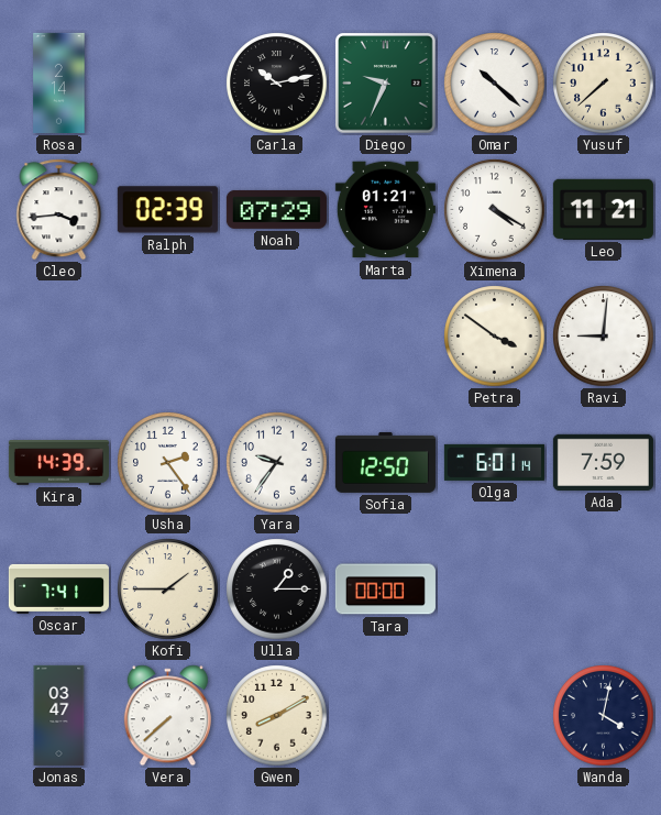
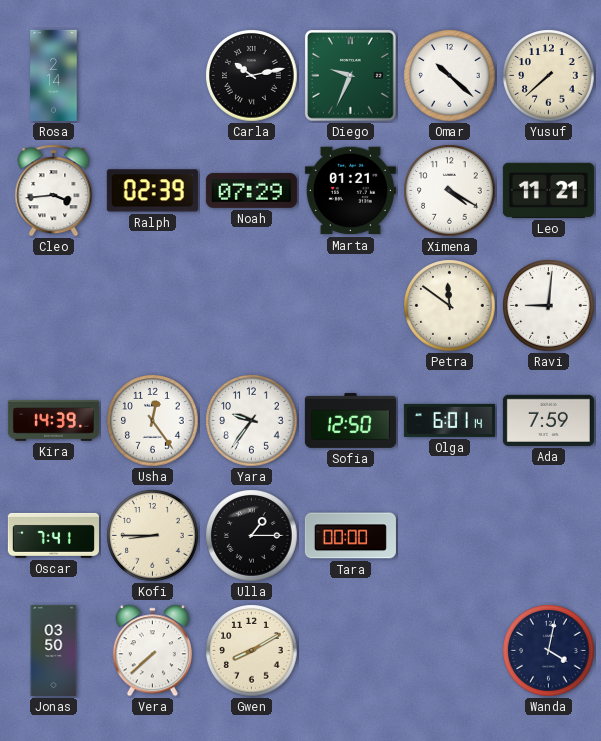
Petra: 3:51 -> 11:51 (450, 306)
Usha: 2:24 -> 12:24 (153, 421)
Kofi: 1:45 -> 8:45 (153, 536)
Jonas: 03:47 -> 03:50 (54, 650)
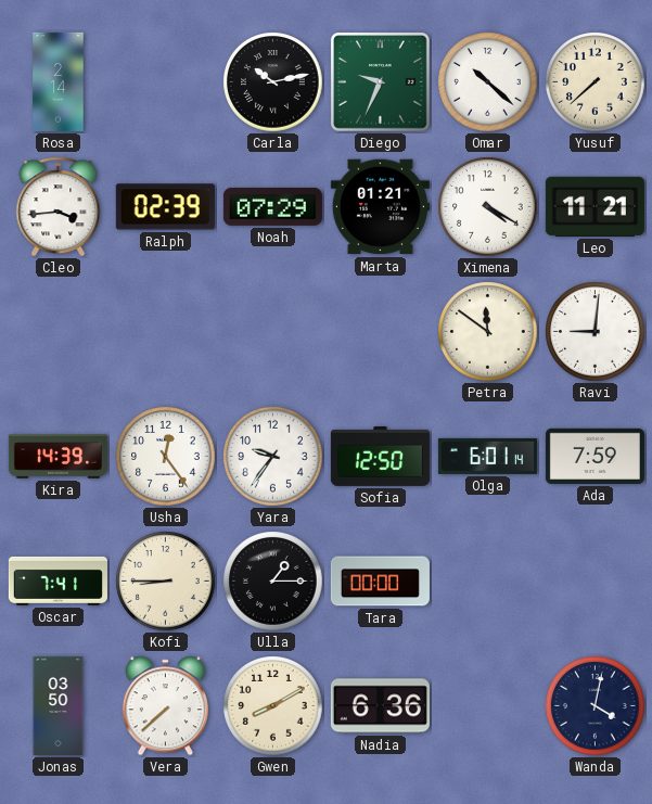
Nadia: none -> 6:36 (380, 706)
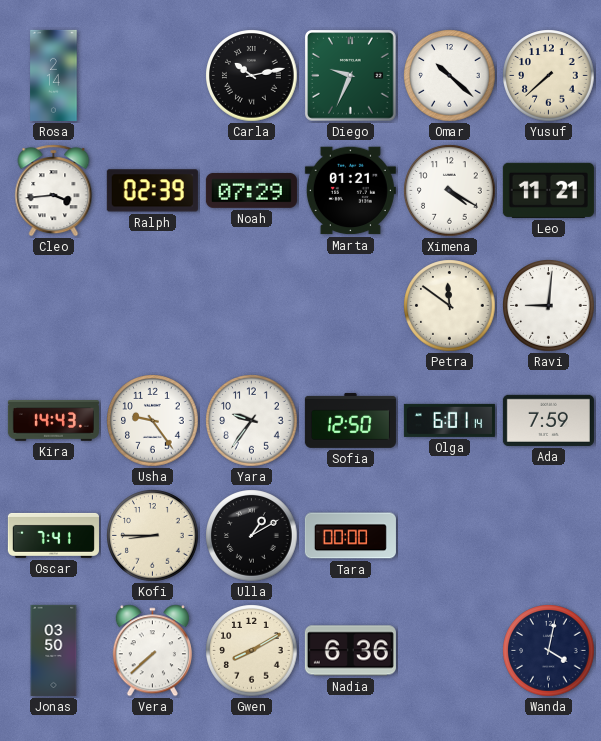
Kira: 14:39 -> 14:43 (53, 421)
Usha: 12:24 -> 9:24 (153, 421)
Ulla: 1:15 -> 1:10 (252, 536)
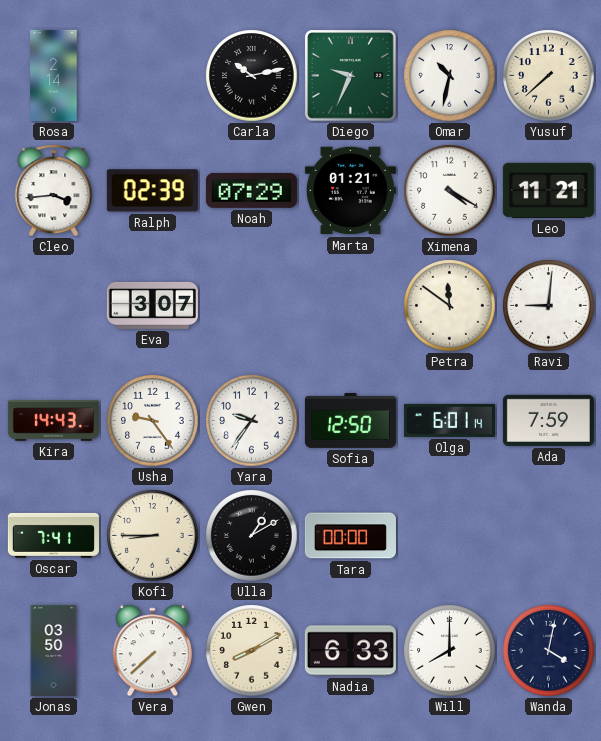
Omar: 10:22 -> 10:32 (450, 76)
Eva: none -> 3:07 (152, 305)
Nadia: 6:36 -> 6:33 (350, 651)
Will: none -> 8:00 (450, 651)
